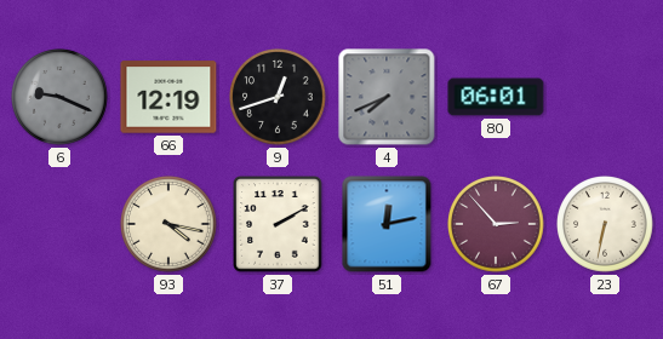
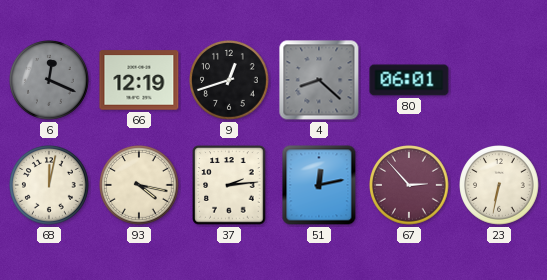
6: 9:19 -> 12:19 (50, 81)
4: 7:41 -> 8:22 (319, 80)
68: none -> 12:02 (50, 186)
37: 2:10 -> 2:14 (229, 185)
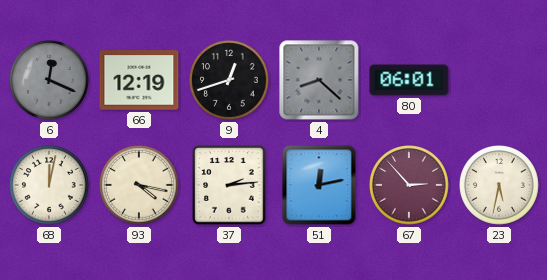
23: 6:32 -> 5:32 (500, 186)
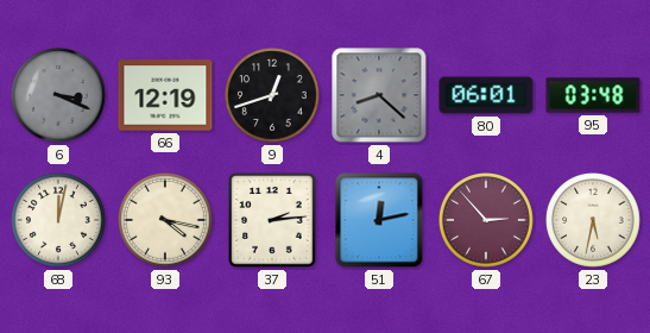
6: 12:19 -> 3:19 (59, 96)
95: none -> 03:48 (593, 95)
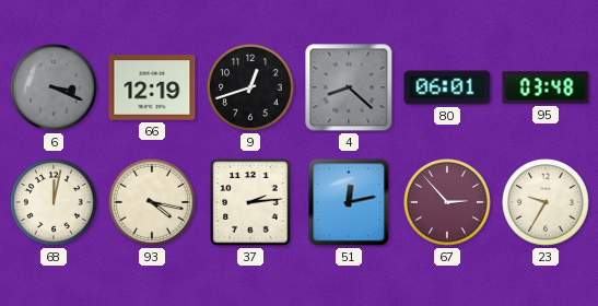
23: 5:32 -> 9:35 (547, 203)
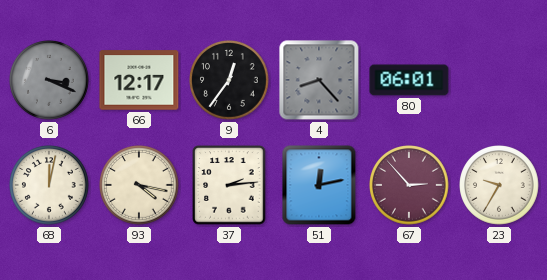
66: 12:19 -> 12:17 (139, 80)
9: 12:42 -> 12:36 (230, 81)
4: 8:22 -> 8:23 (319, 80)
95: 03:48 -> none (546, 87)
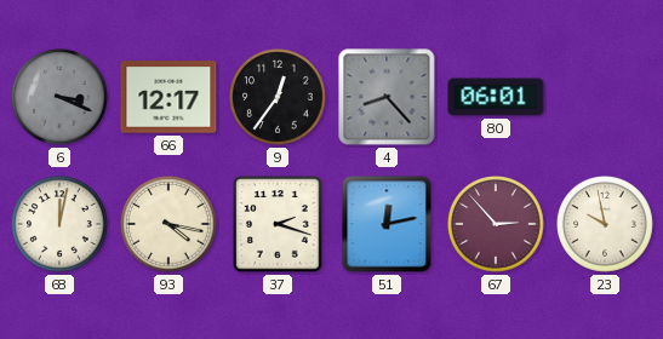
37: 2:14 -> 2:18 (278, 224)
23: 9:35 -> 9:58 (606, 225)
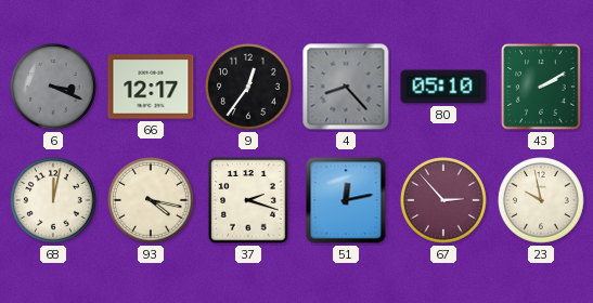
80: 06:01 -> 05:10 (443, 87)
43: none -> 2:10 (541, 87)
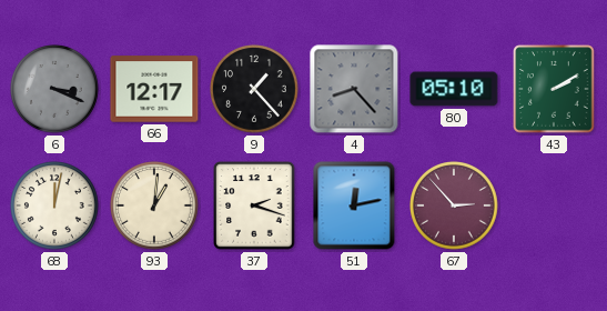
9: 12:36 -> 1:23 (255, 90)
93: 4:17 -> 1:01 (155, 207)
23: 9:58 -> none (542, 201)
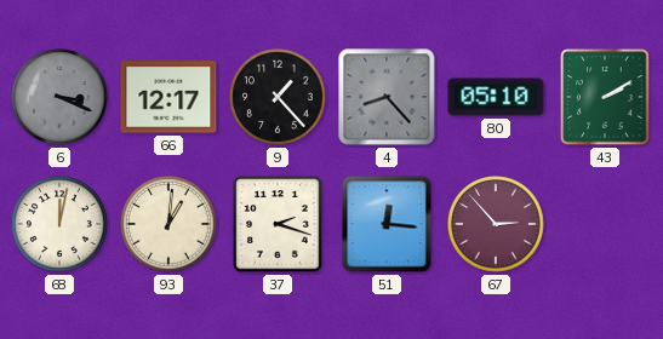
51: 12:13 -> 12:16 (387, 224)
